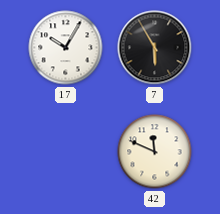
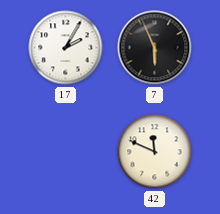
17: 10:05 -> 2:05 (66, 48)
7: 5:55 -> 5:56 (155, 48)
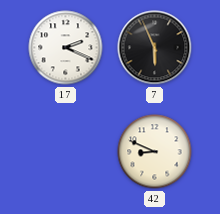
17: 2:05 -> 2:19 (66, 48)
42: 11:49 -> 8:49 (155, 152)
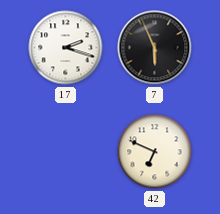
17: 2:19 -> 2:18 (66, 48)
42: 8:49 -> 6:49 (155, 152)
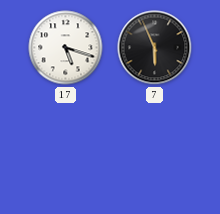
17: 2:18 -> 5:18 (66, 48)
42: 6:49 -> none (155, 152)
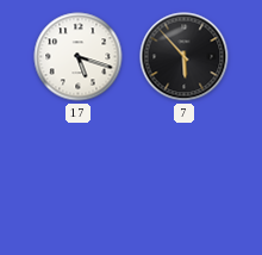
7: 5:56 -> 5:53 (185, 57)
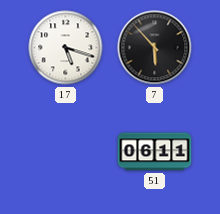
51: none -> 06:11 (155, 152)
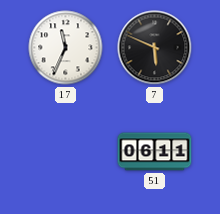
17: 5:18 -> 11:34 (66, 48)
7: 5:53 -> 5:49 (155, 48)
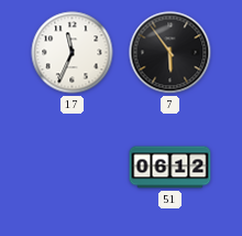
7: 5:49 -> 5:54 (170, 53)
51: 06:11 -> 06:12 (170, 168)
